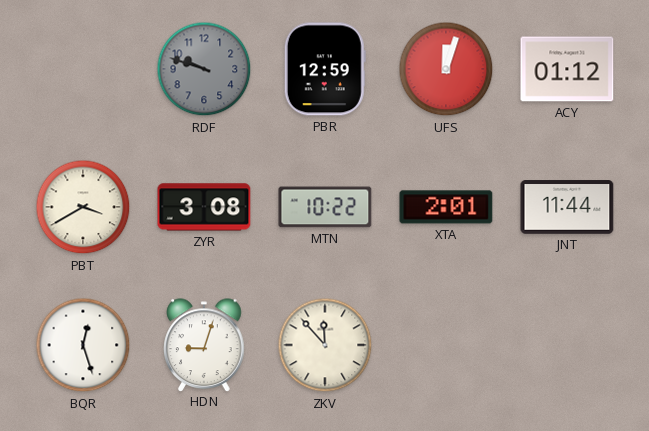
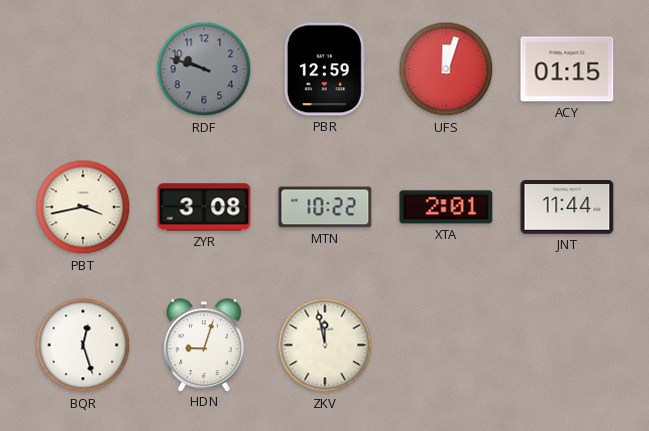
ACY: 01:12 -> 01:15 (567, 69)
PBT: 3:40 -> 3:43 (83, 207)
ZKV: 11:53 -> 11:58 (325, 345)
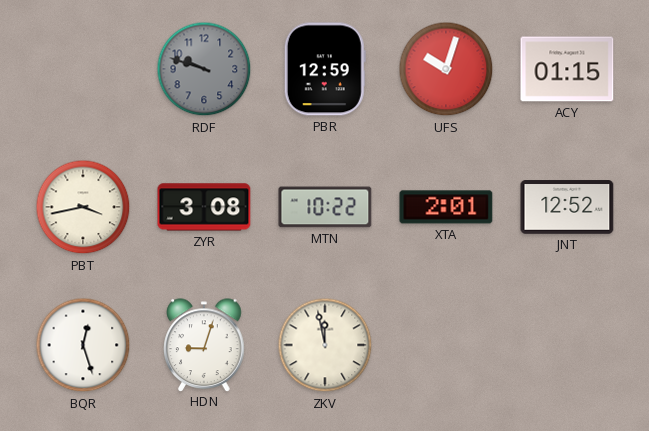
UFS: 12:03 -> 10:03 (446, 69)
JNT: 11:44 -> 12:52 (567, 207)
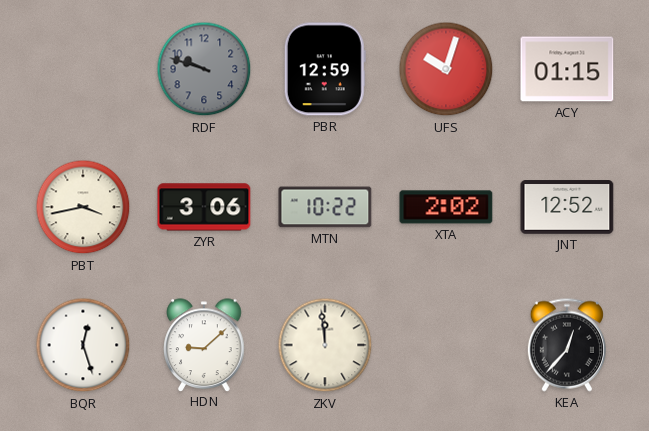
ZYR: 3:08 -> 3:06 (204, 207)
XTA: 2:01 -> 2:02 (446, 207)
HDN: 9:03 -> 9:08 (204, 345)
ZKV: 11:58 -> 11:59 (325, 345)
KEA: none -> 12:37 (567, 345)
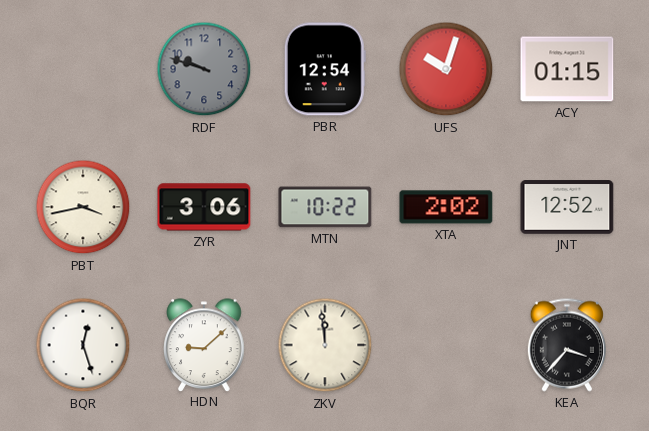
PBR: 12:59 -> 12:54 (325, 69)
KEA: 12:37 -> 3:37 (567, 345)
